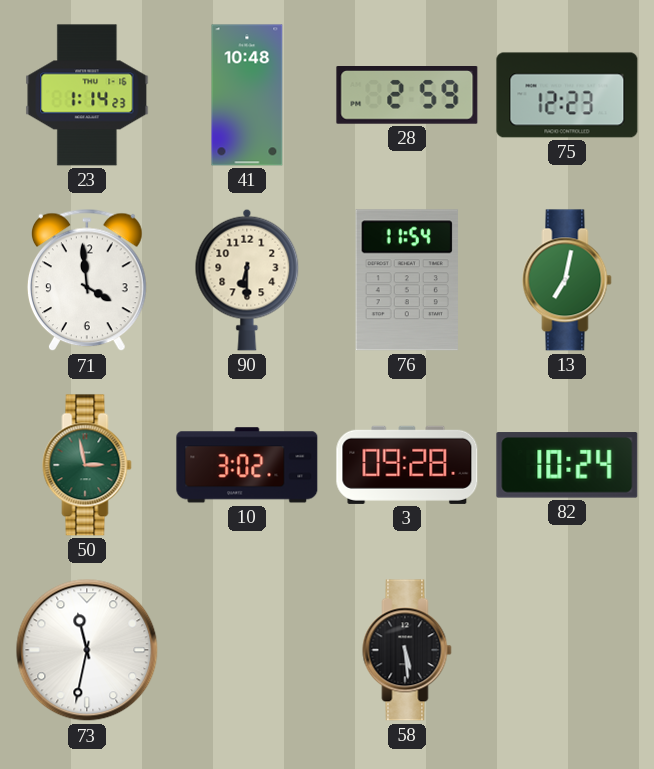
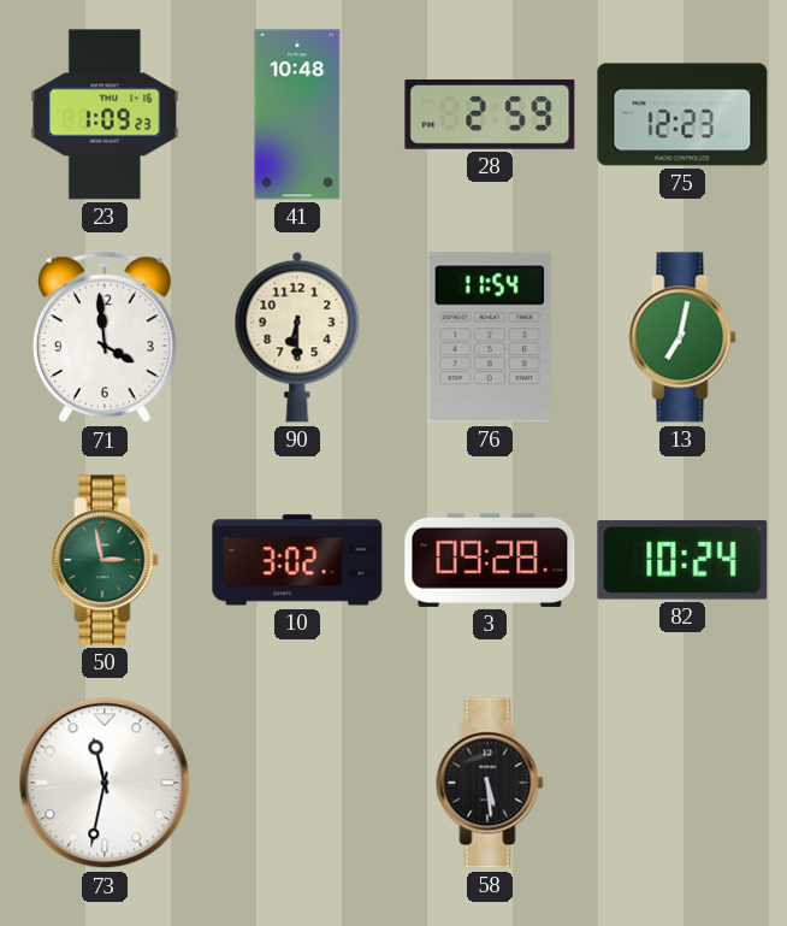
23: 1:14 -> 1:09 (105, 114)
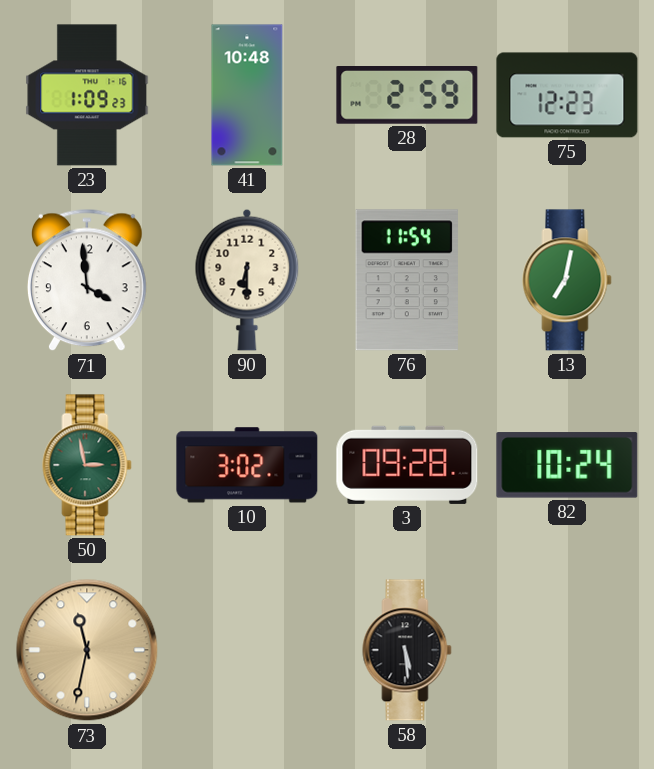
73 dial: white -> champagne (87, 650)
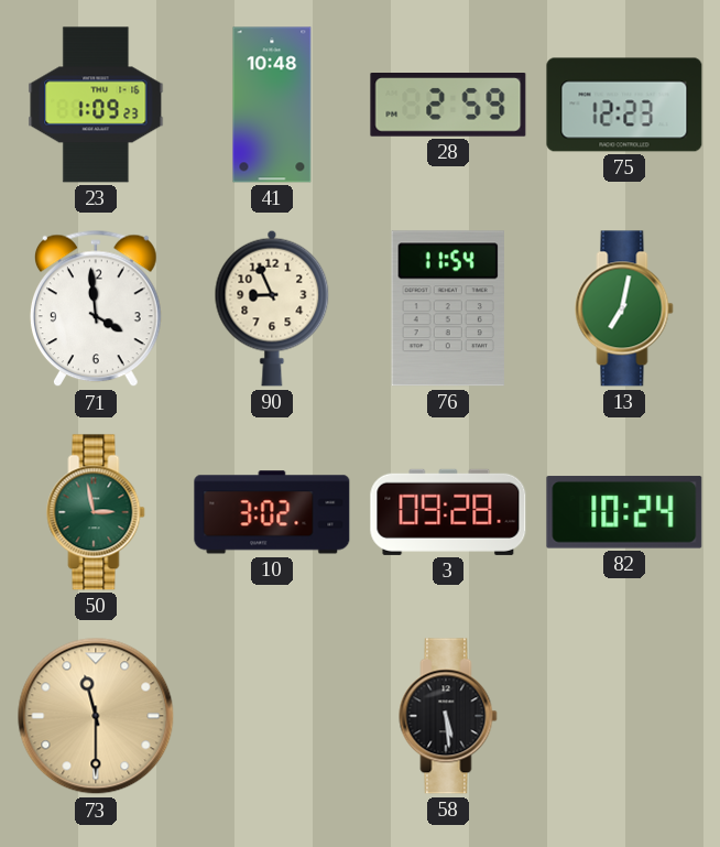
90: 6:30 -> 8:56 (272, 308)
73: 11:32 -> 11:30 (96, 716)
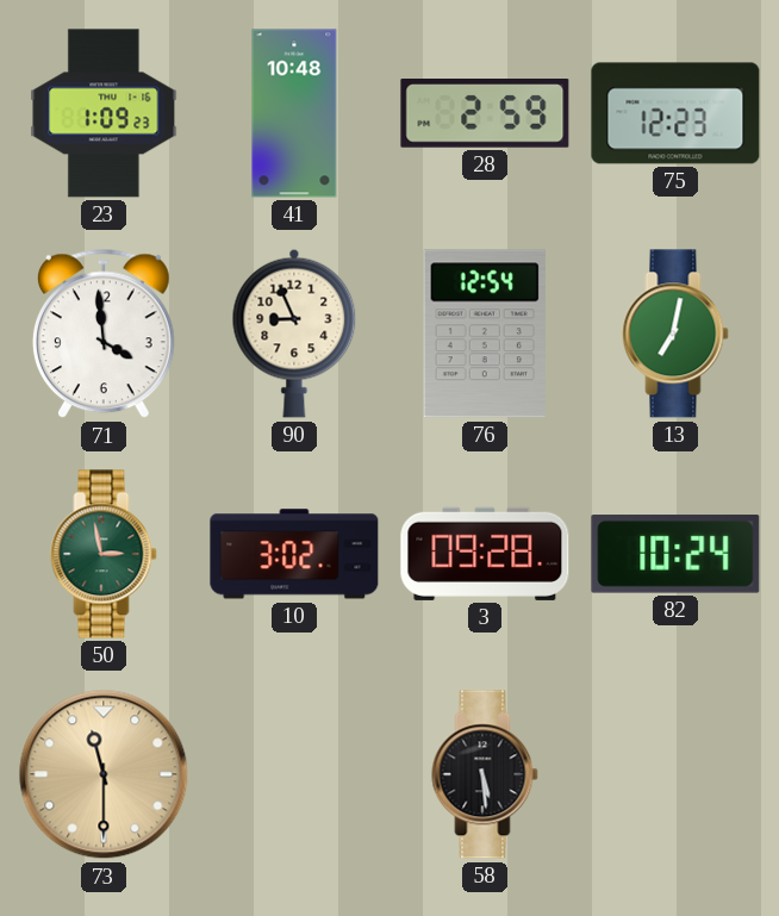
76: 11:54 -> 12:54 (485, 334)
